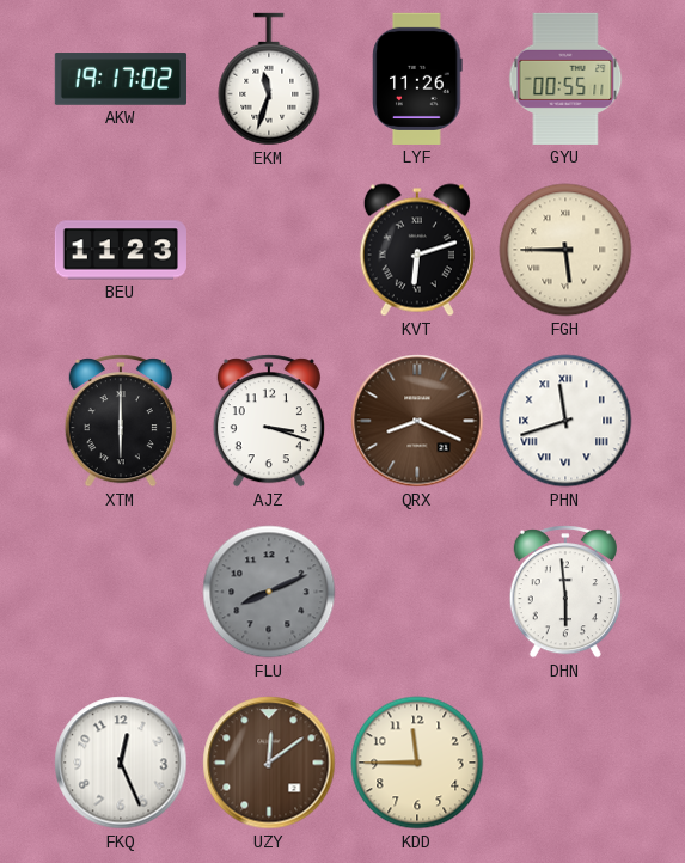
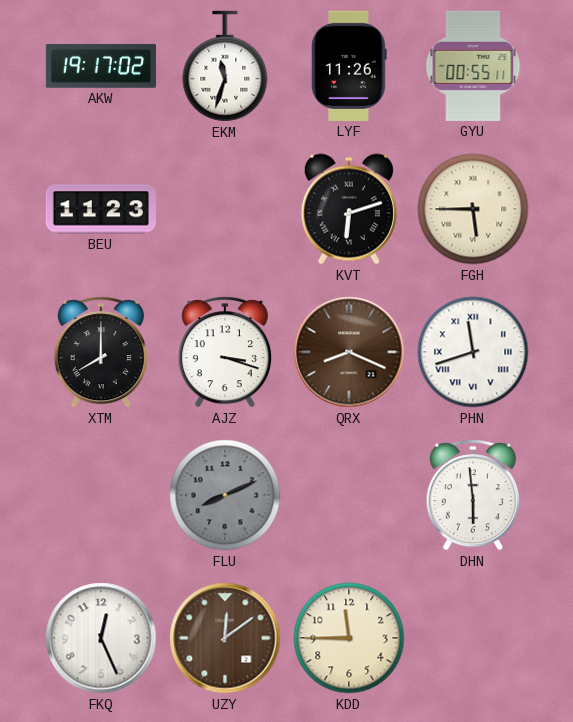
XTM: 6:00 -> 8:00 (101, 352)
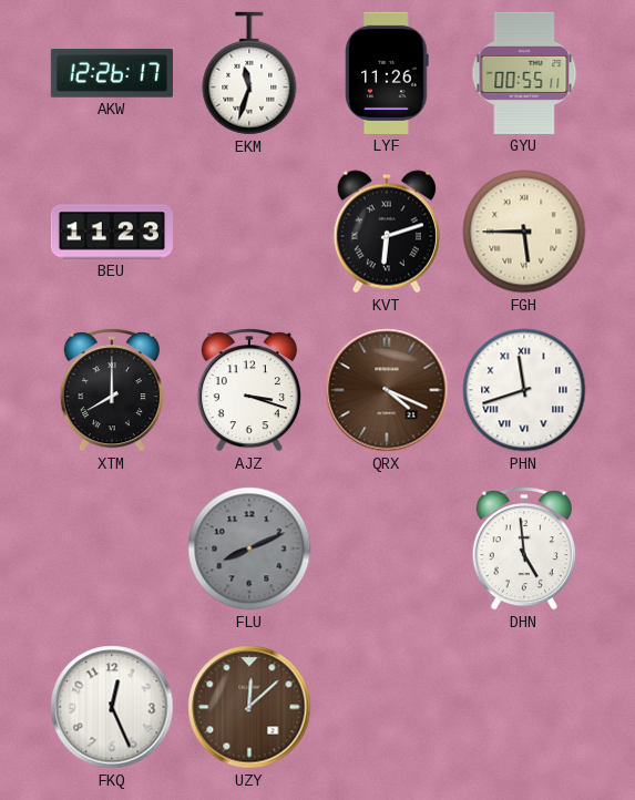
AKW: 19:17 -> 12:26 (112, 73)
QRX: 8:19 -> 4:19 (387, 390)
DHN: 5:59 -> 4:59 (524, 548)
UZY: 12:09 -> 12:08 (249, 707)
KDD: 11:45 -> none (349, 638)
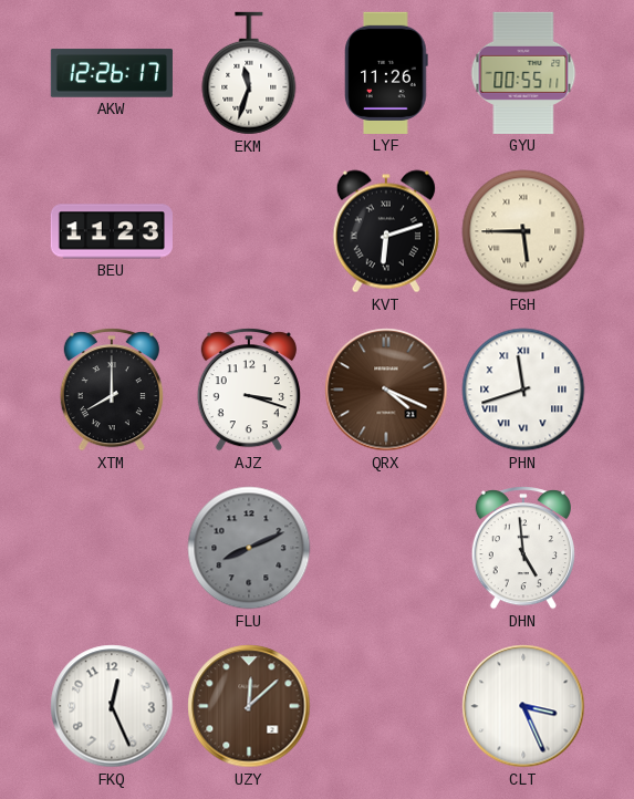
CLT: none -> 3:26 (523, 706)
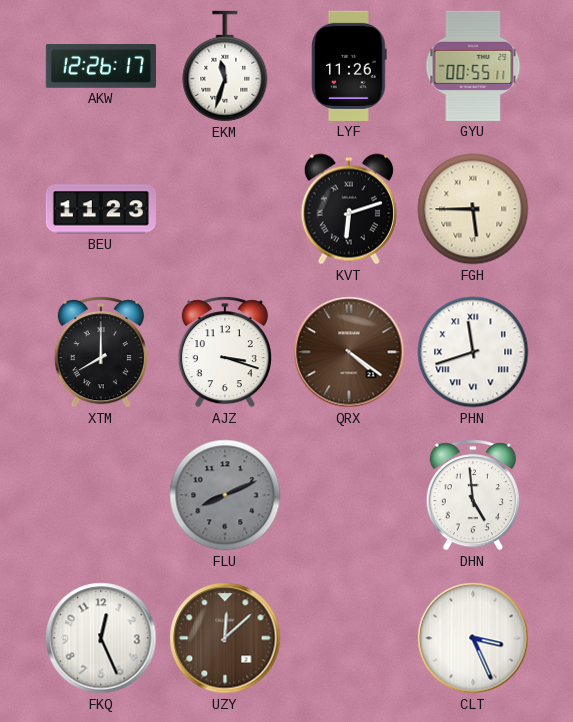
QRX: 4:19 -> 4:21 (349, 352)
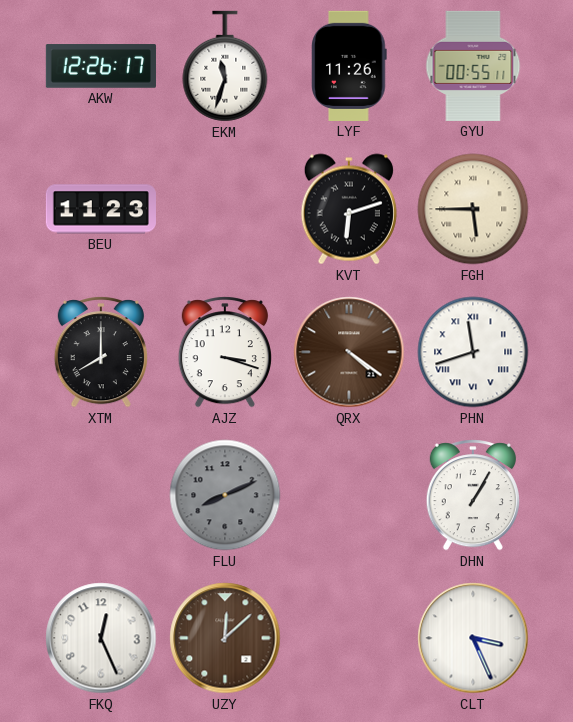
DHN: 4:59 -> 1:05 (473, 495)
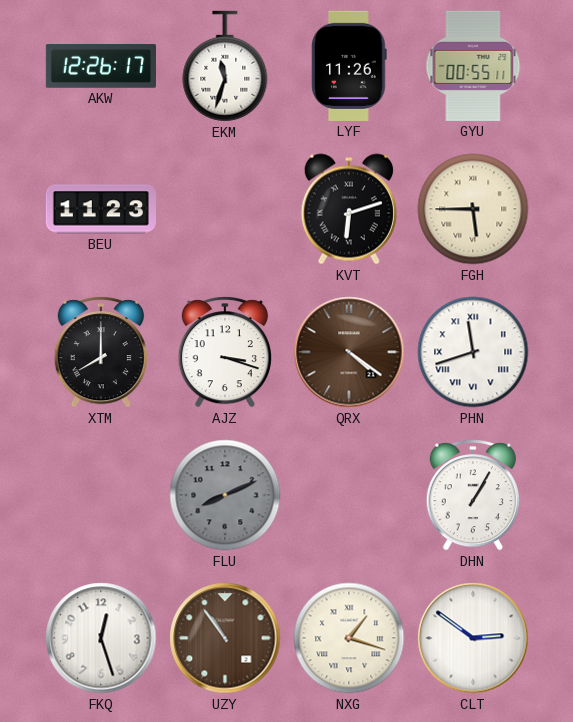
FKQ: 12:26 -> 12:27 (101, 638)
UZY: 12:08 -> 10:54 (225, 638)
NXG: none -> 1:18 (349, 638)
CLT: 3:26 -> 2:51 (473, 638)
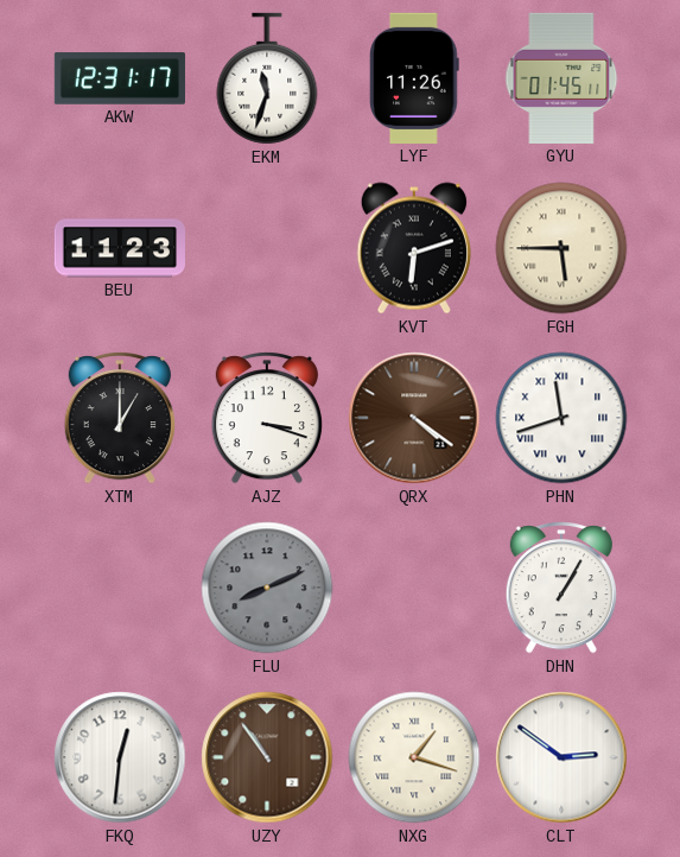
AKW: 12:26 -> 12:31 (120, 78)
GYU: 00:55 -> 01:45 (561, 78)
XTM: 8:00 -> 1:00 (120, 418)
FKQ: 12:27 -> 12:31 (120, 757)
